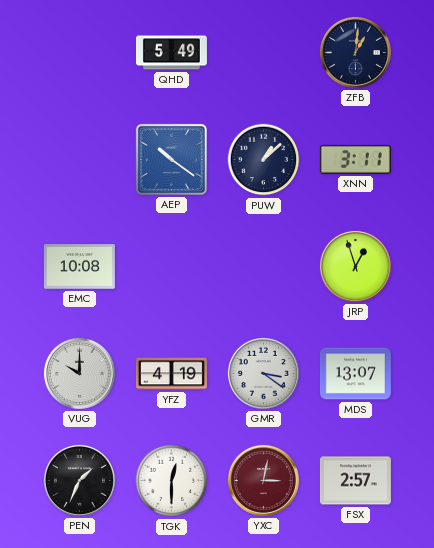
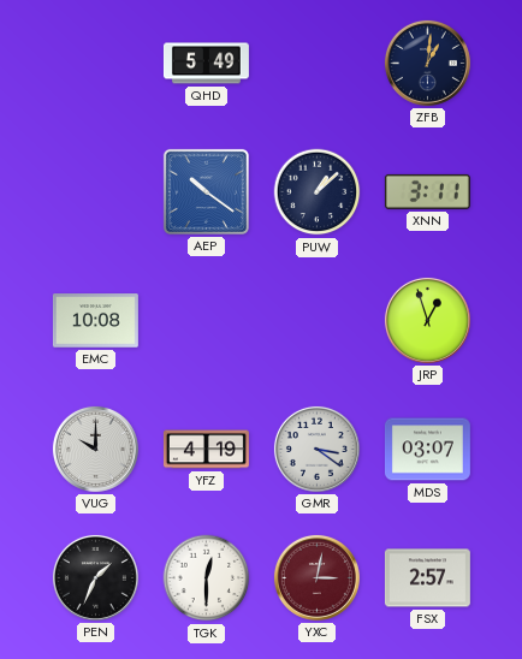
MDS: 13:07 -> 03:07 (427, 450)
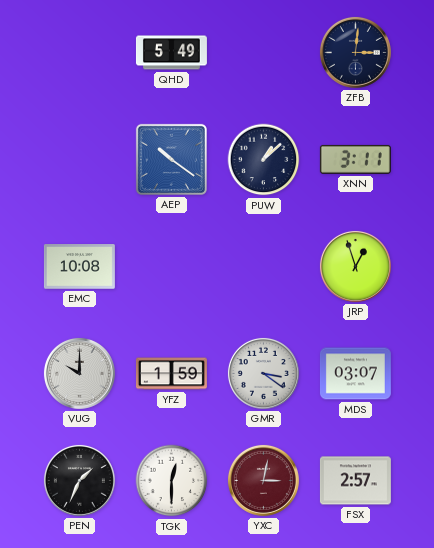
ZFB: 1:01 -> 3:01 (355, 52)
YFZ: 4:19 -> 1:59 (171, 374)
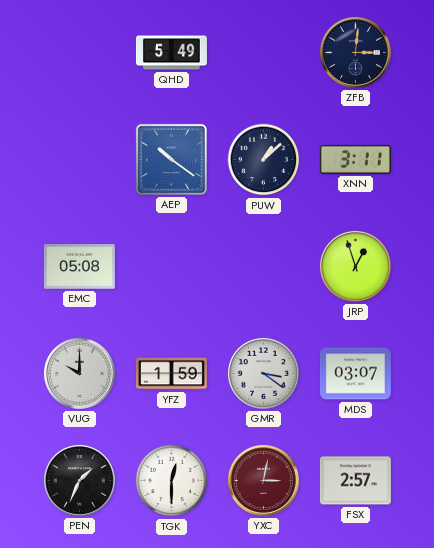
EMC: 10:08 -> 05:08 (79, 267)
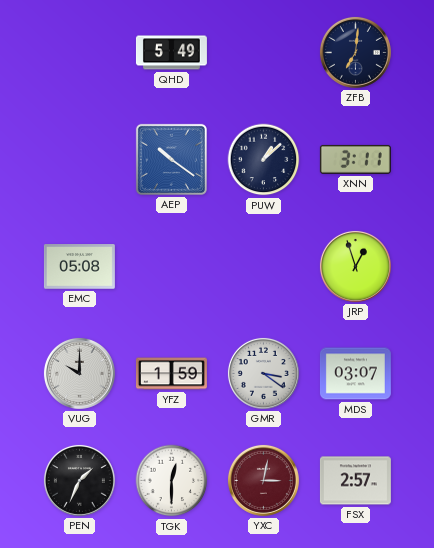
ZFB: 3:01 -> 7:01 (355, 52)
